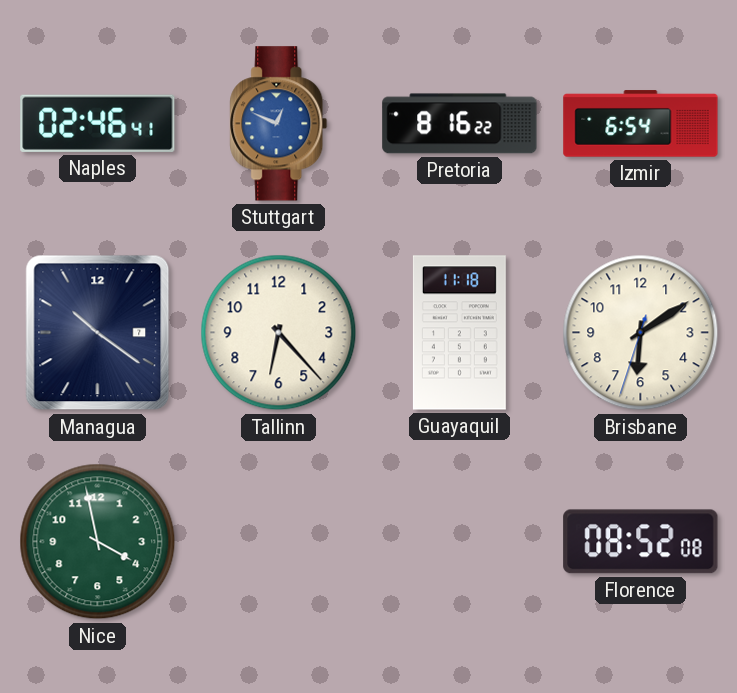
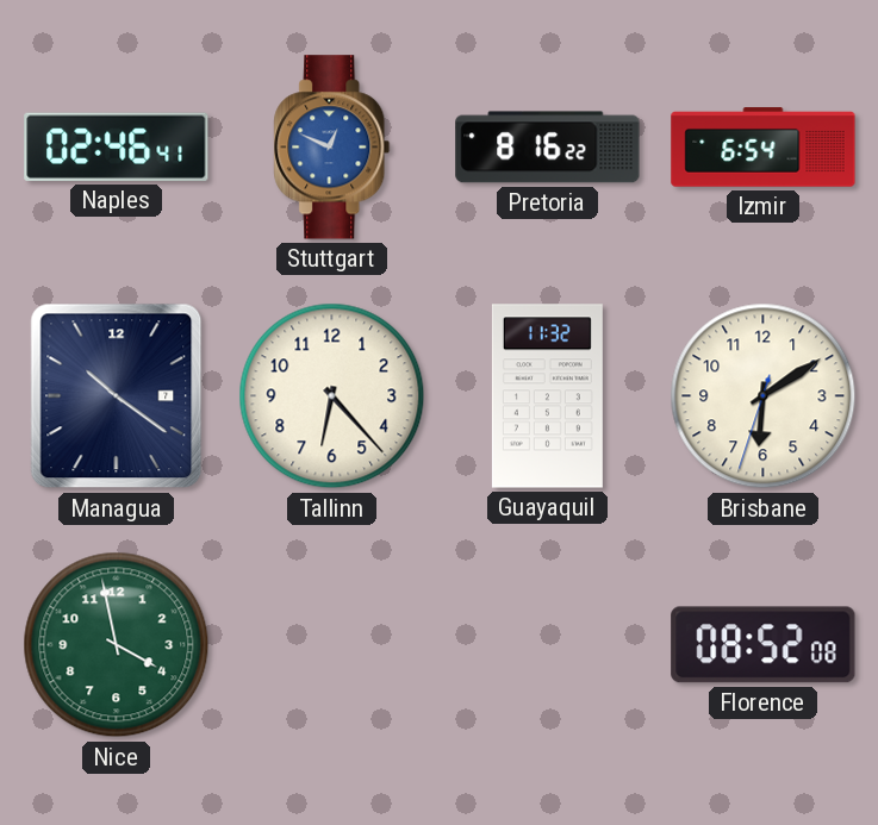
Guayaquil: 11:18 -> 11:32 (547, 396)
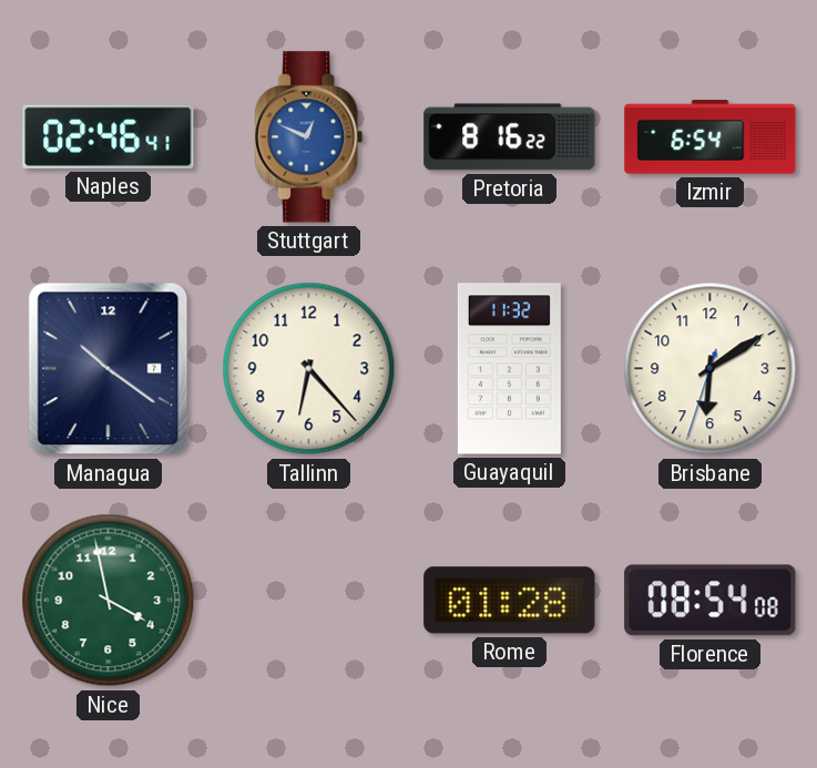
Rome: none -> 01:28 (510, 601)
Florence: 08:52 -> 08:54 (711, 601)
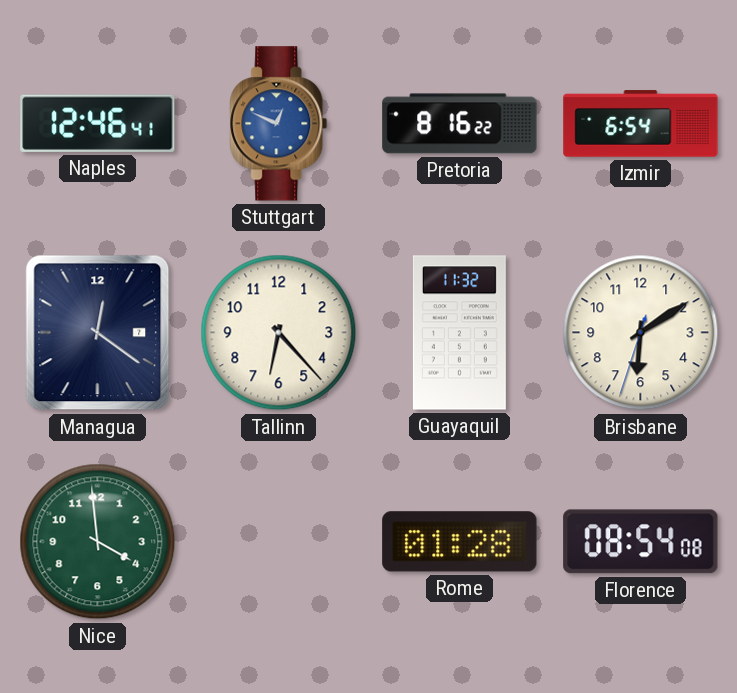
Naples: 02:46 -> 12:46 (98, 123)
Managua: 10:21 -> 12:21 (98, 333)
Nice: 3:58 -> 3:59 (98, 542)
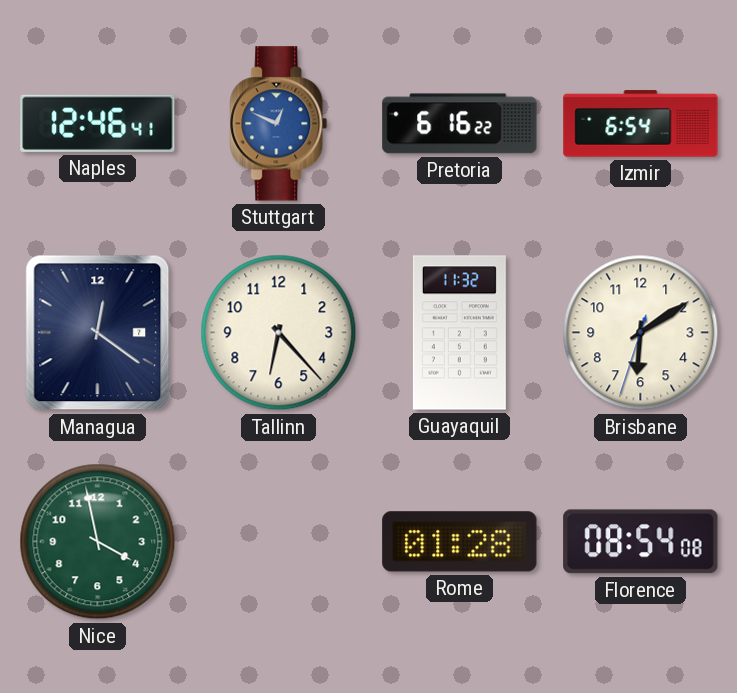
Pretoria: 8:16 -> 6:16 (460, 124)
Nice: 3:59 -> 3:58 (98, 542)
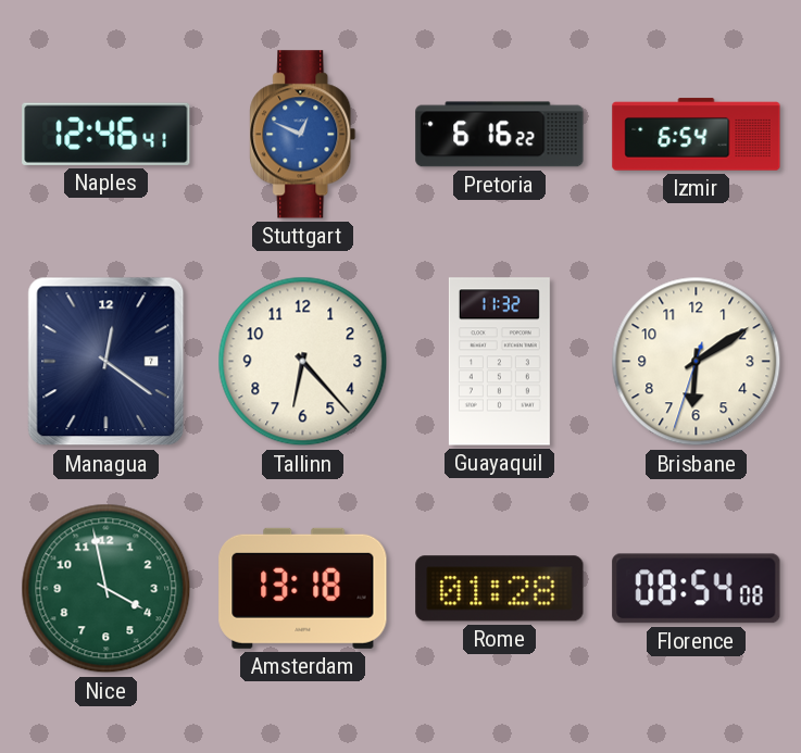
Amsterdam: none -> 13:18 (303, 588)
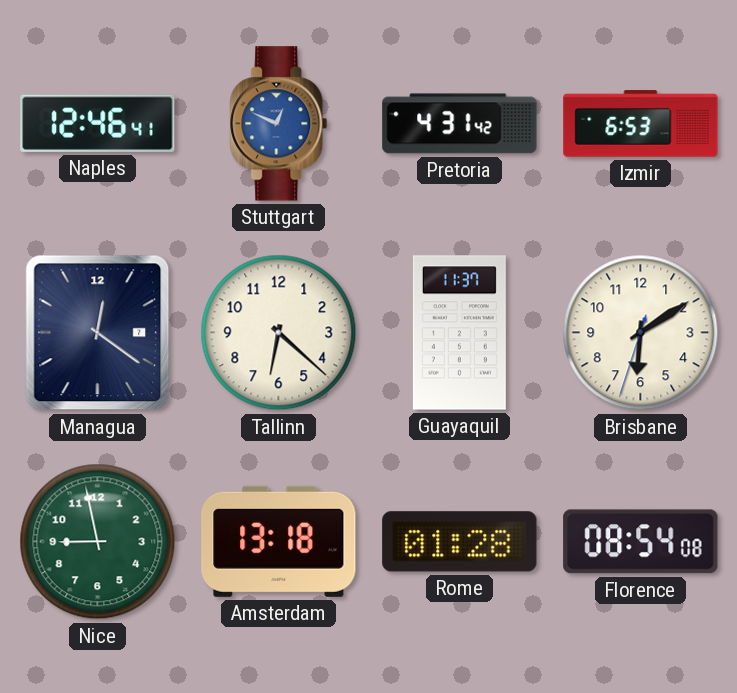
Pretoria: 6:16 -> 4:31 (460, 124)
Izmir: 6:54 -> 6:53 (641, 124)
Tallinn: 6:23 -> 6:22 (279, 333)
Guayaquil: 11:32 -> 11:37 (459, 333)
Nice: 3:58 -> 8:58 (98, 542)
